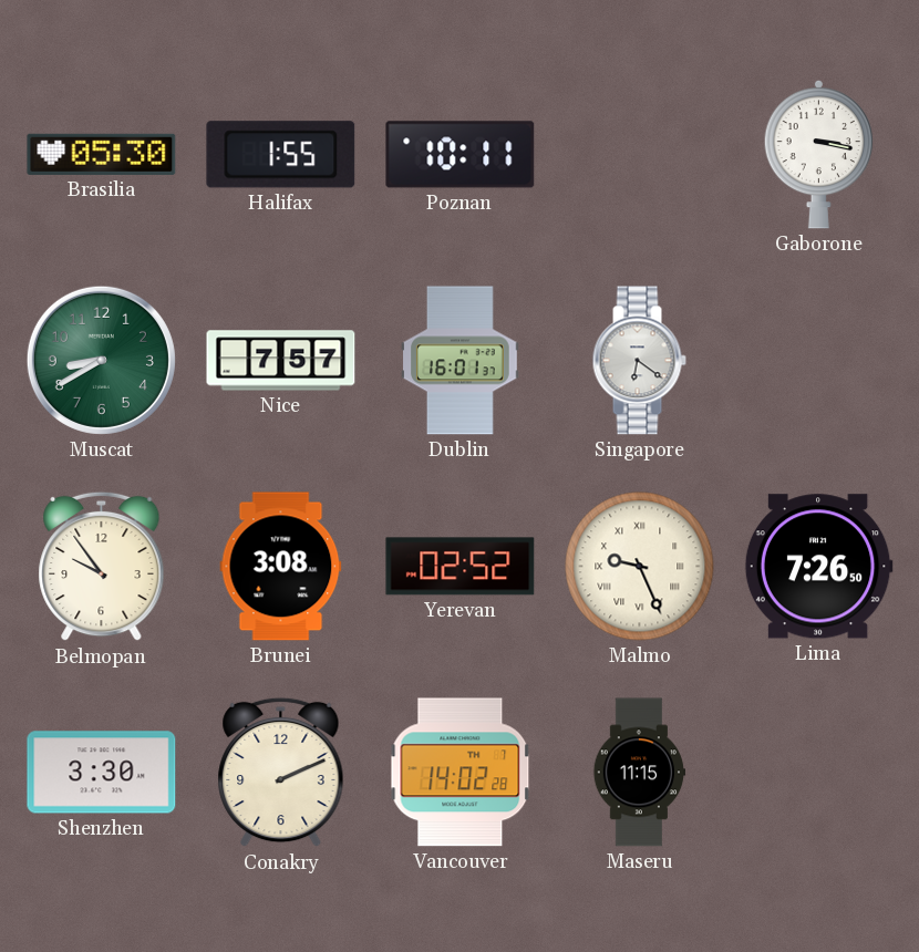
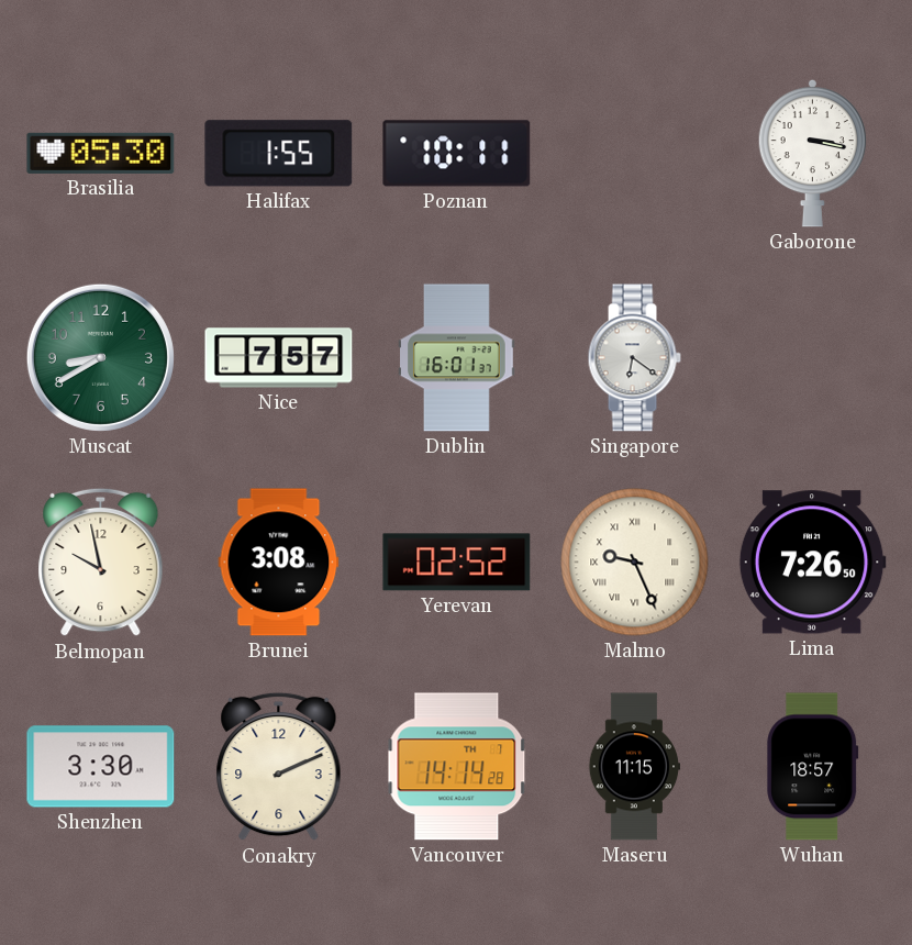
Belmopan: 9:54 -> 9:58 (101, 563)
Vancouver: 14:02 -> 14:14 (457, 767)
Wuhan: none -> 18:57 (813, 767)
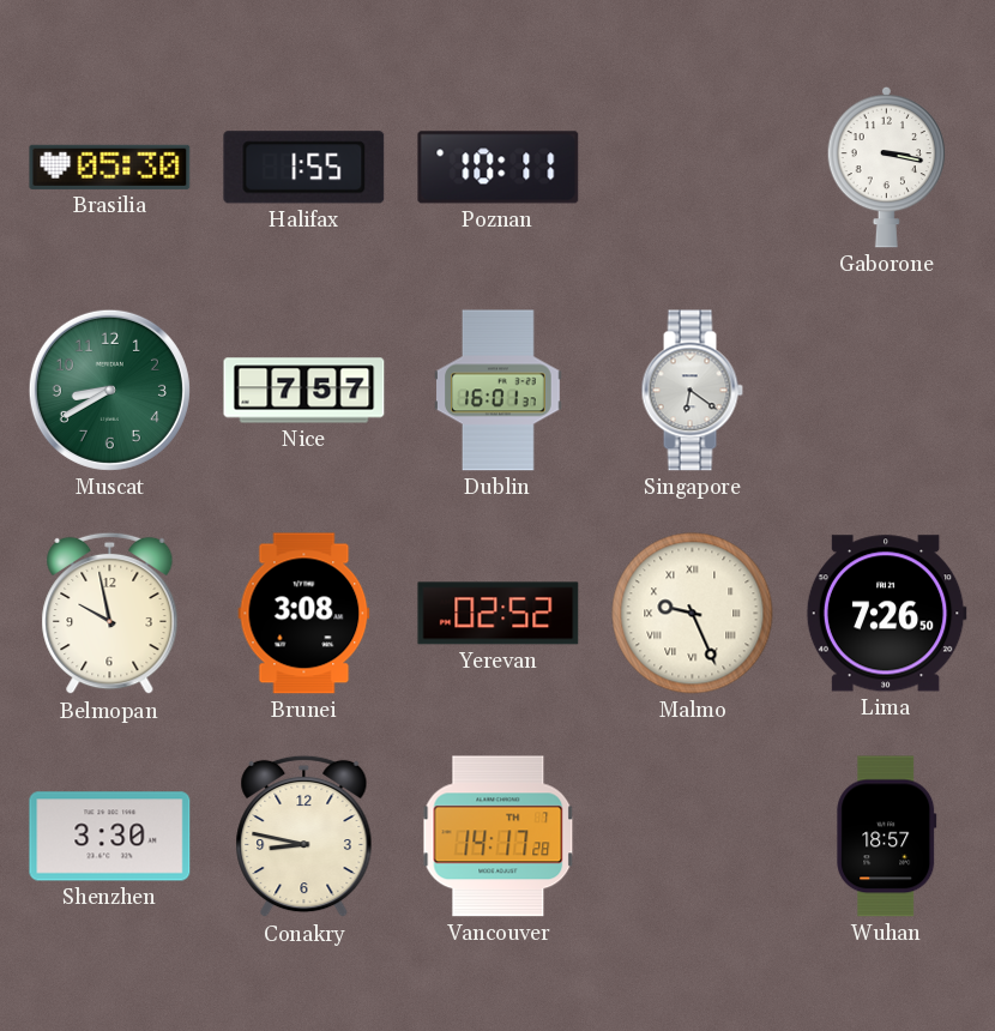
Conakry: 2:11 -> 8:47 (304, 837)
Vancouver: 14:14 -> 14:17 (499, 837)
Maseru: 11:15 -> none (634, 767)
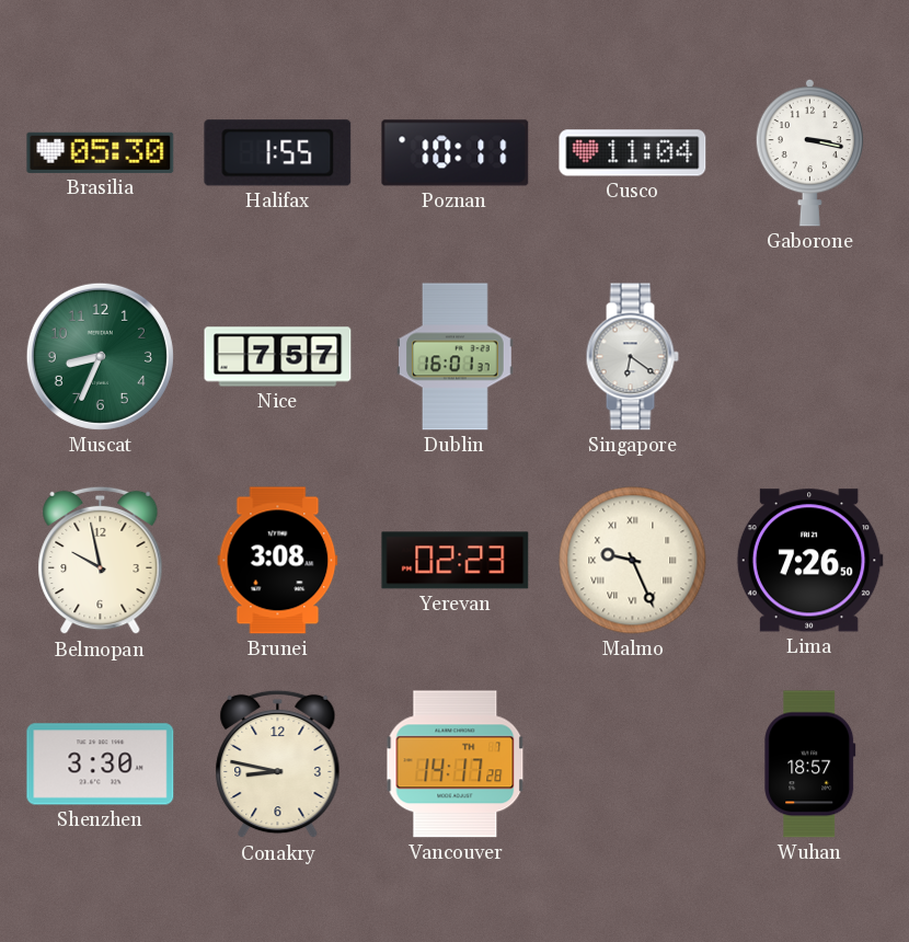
Cusco: none -> 11:04 (633, 153)
Muscat: 8:40 -> 8:34 (100, 356)
Yerevan: 02:52 -> 02:23 (456, 561)
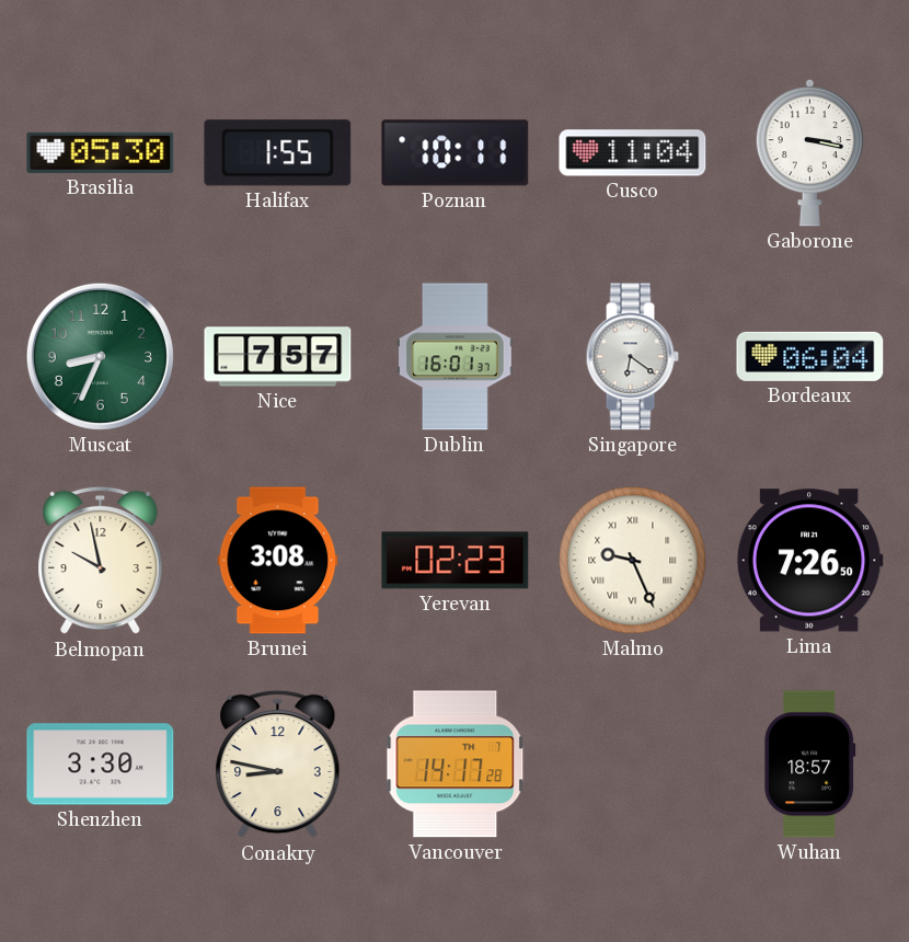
Bordeaux: none -> 06:04 (810, 356)
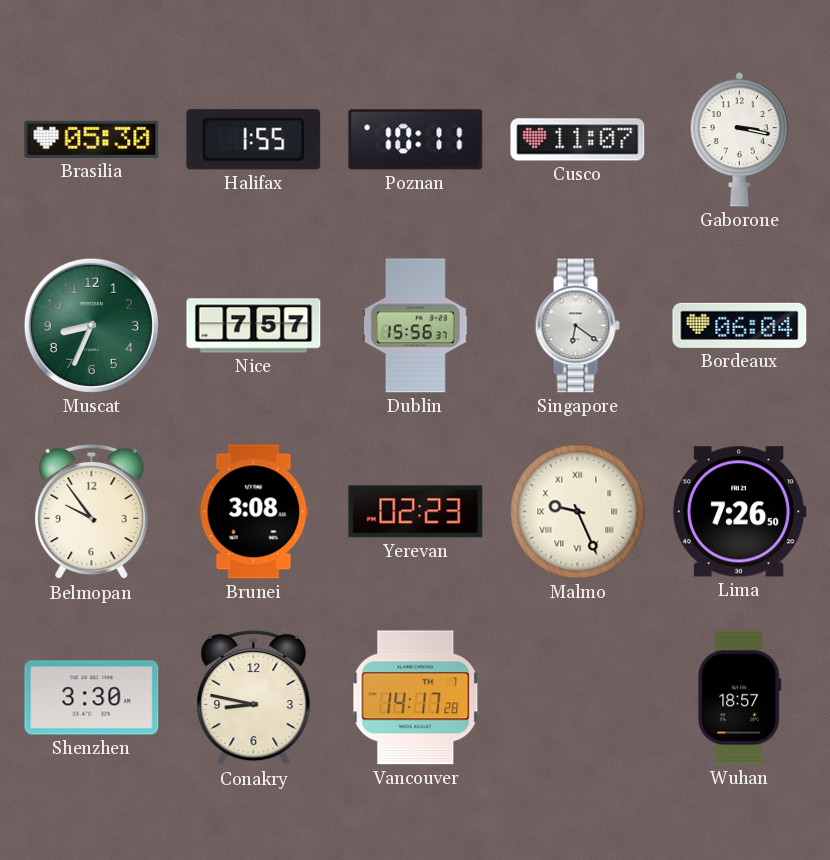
Cusco: 11:04 -> 11:07 (578, 140)
Dublin: 16:01 -> 15:56 (416, 326)
Belmopan: 9:58 -> 9:54 (92, 512)
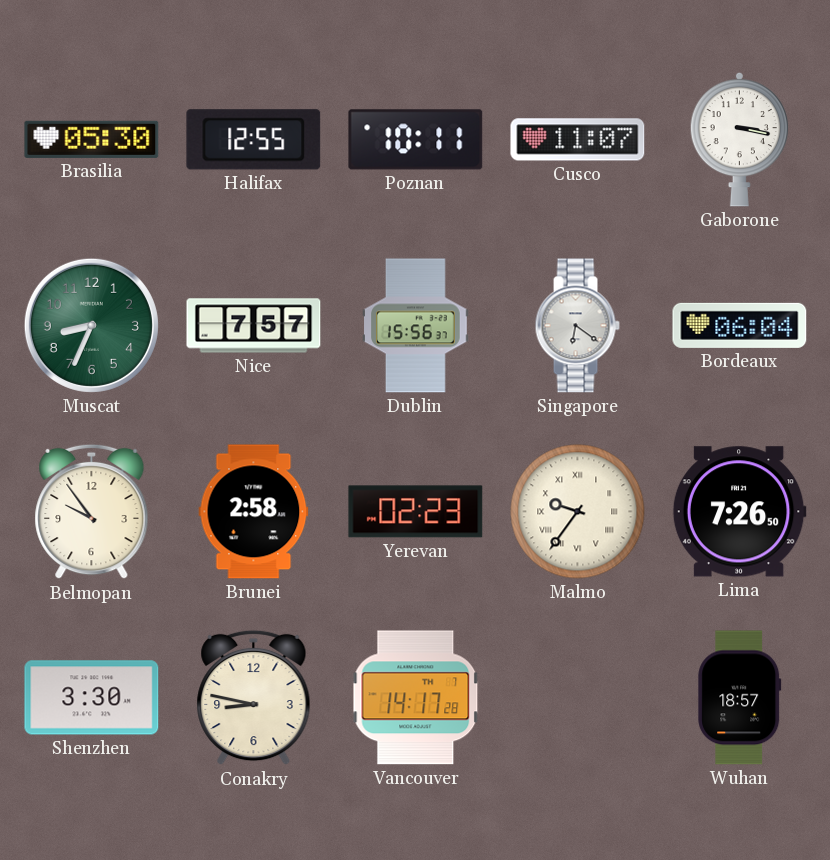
Halifax: 1:55 -> 12:55 (254, 140)
Brunei: 3:08 -> 2:58 (254, 512)
Malmo: 9:26 -> 9:36 (578, 512)
